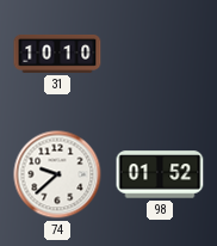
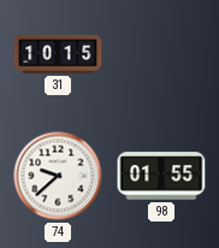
31: 10:10 -> 10:15 (58, 54)
98: 01:52 -> 01:55 (161, 176)
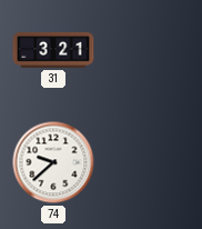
31: 10:15 -> 3:21 (53, 50)
98: 01:55 -> none (161, 176)
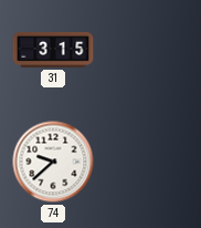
31: 3:21 -> 3:15 (53, 50)
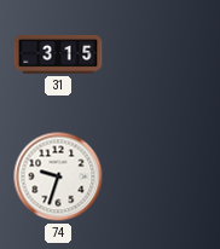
74: 9:38 -> 9:33 (58, 176)
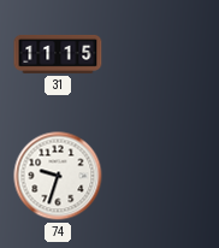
31: 3:15 -> 11:15 (58, 54)
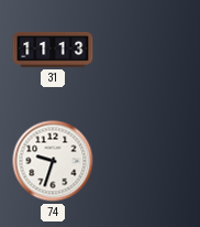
31: 11:15 -> 11:13 (53, 50)
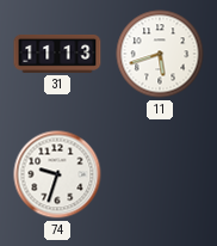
11: none -> 5:42 (160, 54)
